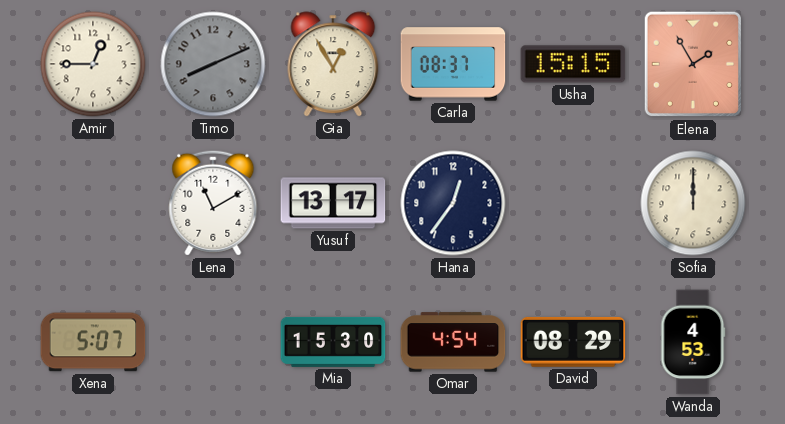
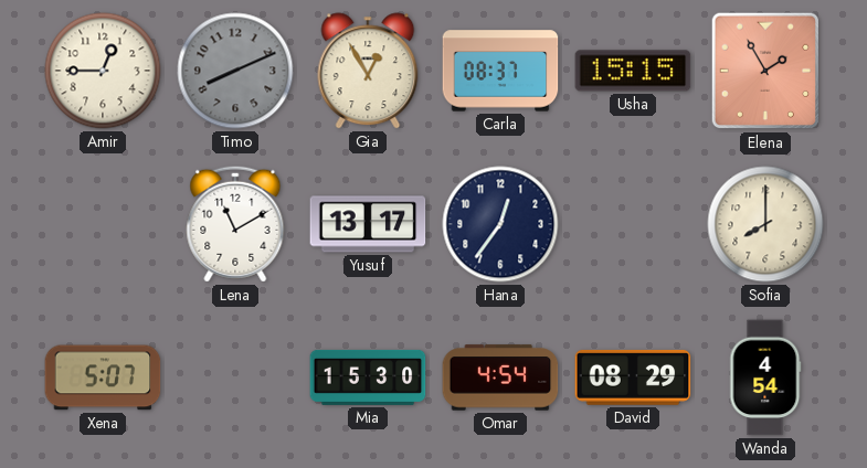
Sofia: 12:00 -> 8:00 (765, 224)
Wanda: 4:53 -> 4:54 (765, 377)
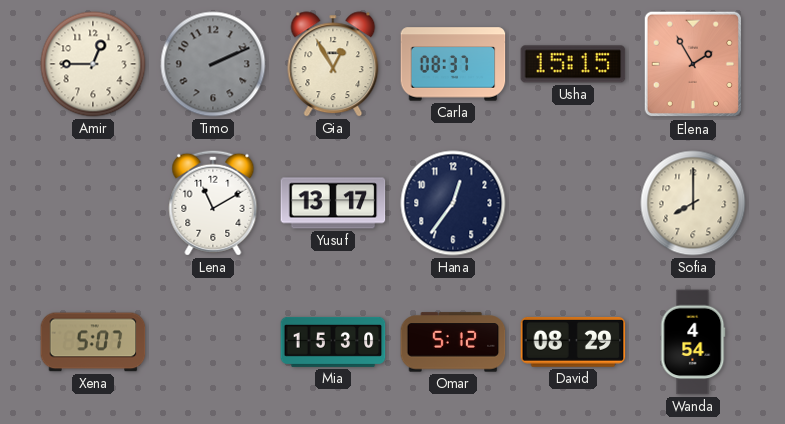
Timo: 8:11 -> 2:11 (213, 64)
Omar: 4:54 -> 5:12 (453, 342)
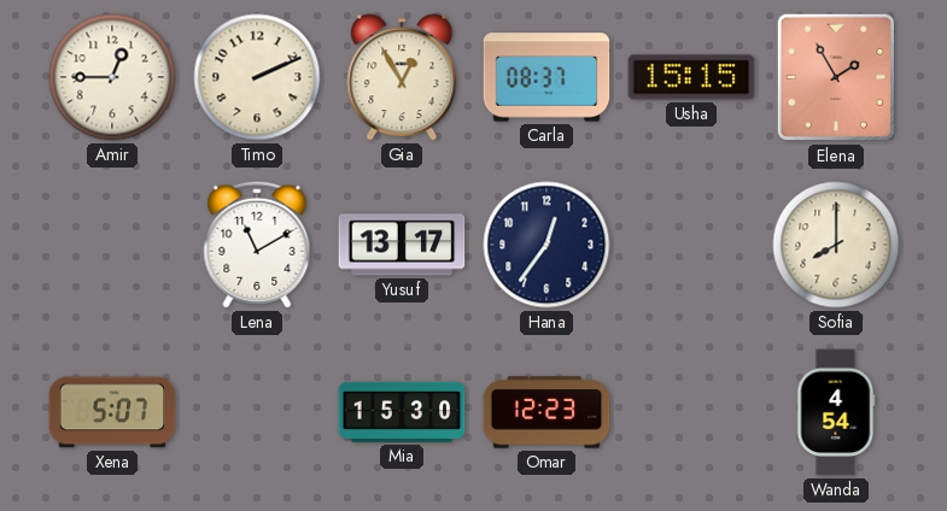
Timo dial: grey -> cream (257, 77)
Omar: 5:12 -> 12:23 (546, 412)
David: 08:29 -> none (573, 342)
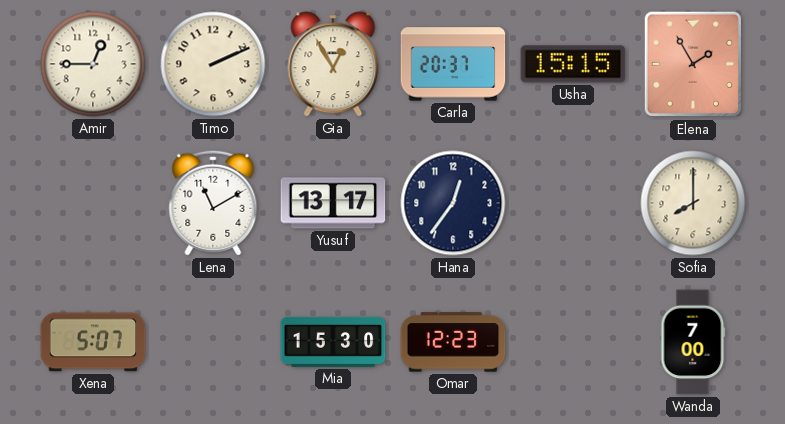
Carla: 08:37 -> 20:37 (453, 64)
Wanda: 4:54 -> 7:00 (693, 342)
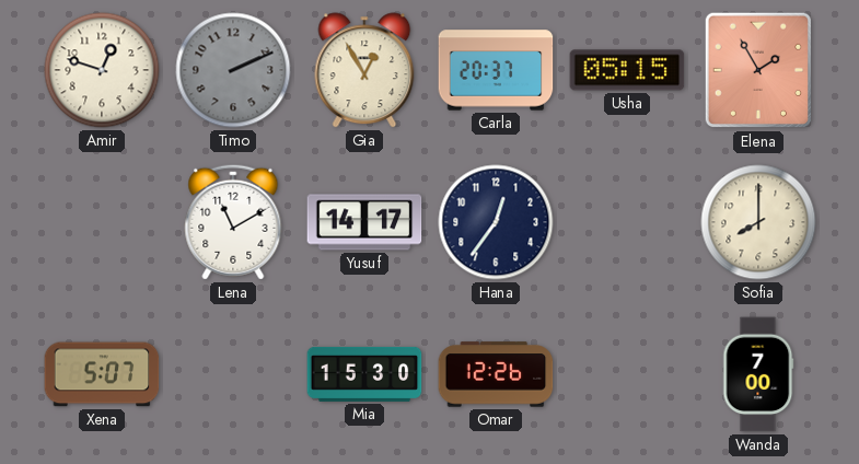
Amir: 12:45 -> 12:48 (102, 70)
Timo dial: cream -> grey (233, 70)
Usha: 15:15 -> 05:15 (627, 70)
Yusuf: 13:17 -> 14:17 (364, 222)
Omar: 12:23 -> 12:26 (496, 374)
